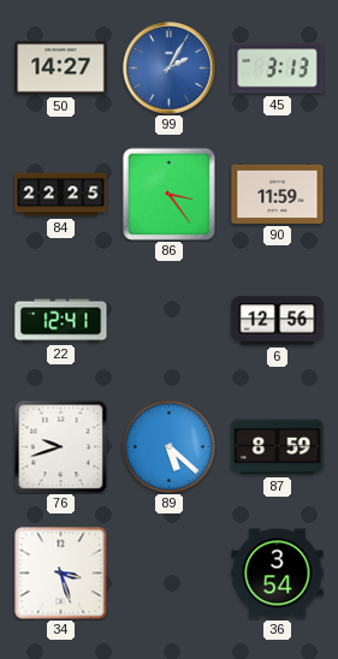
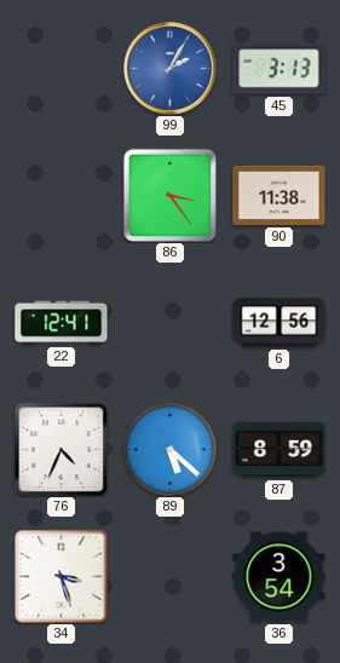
50: 14:27 -> none (61, 69)
84: 22:25 -> none (61, 195)
90: 11:59 -> 11:38 (280, 195)
76: 9:42 -> 4:34 (60, 449)
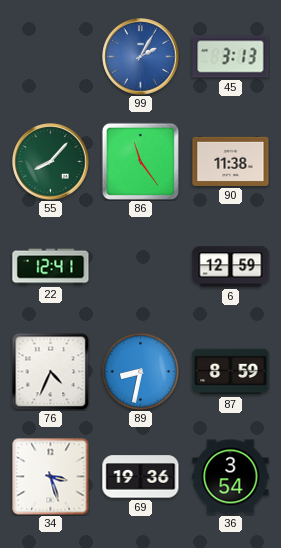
55: none -> 8:07 (51, 162)
86: 3:24 -> 11:24 (140, 161)
6: 12:56 -> 12:59 (231, 267)
89: 5:22 -> 8:32 (140, 371)
69: none -> 19:36 (141, 477)
